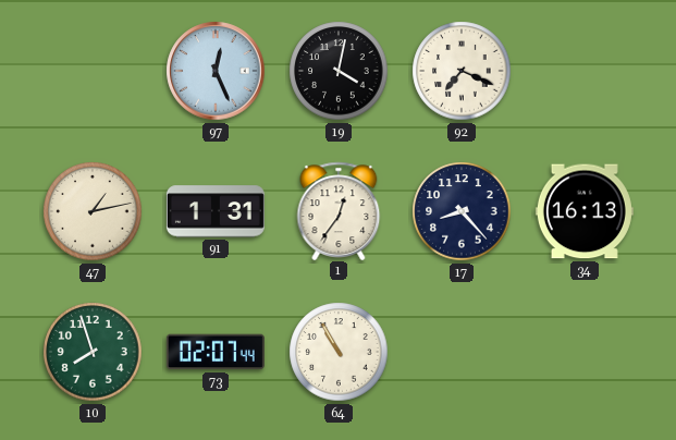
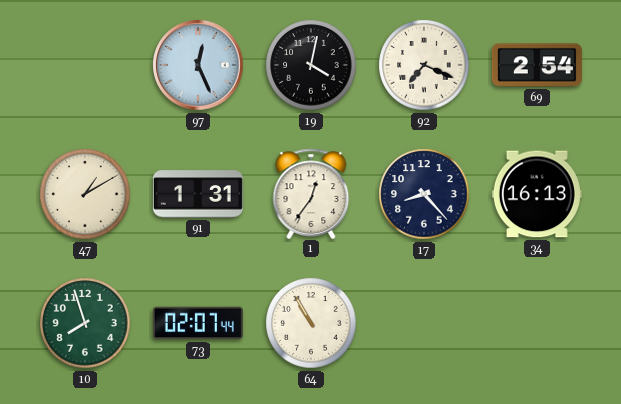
69: none -> 2:54 (537, 65)
47: 1:13 -> 1:10 (85, 194)
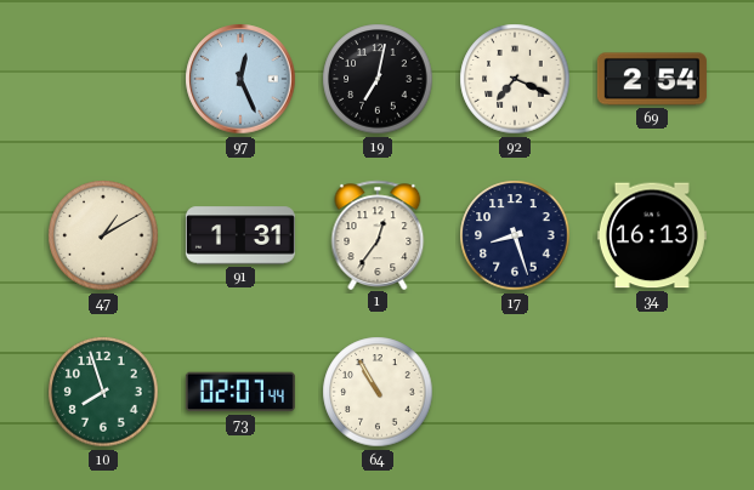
19: 4:02 -> 7:02 (378, 79)
17: 8:23 -> 8:27 (515, 235)
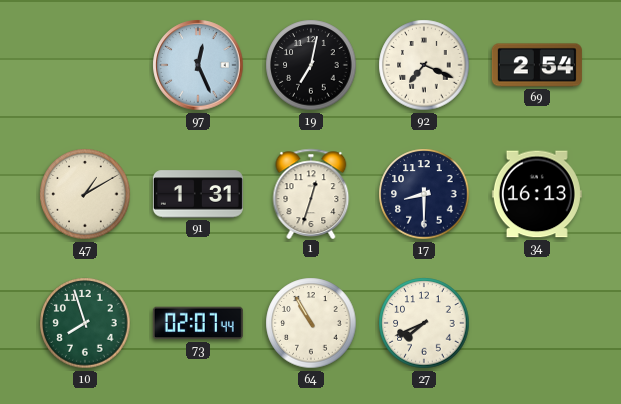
1: 12:36 -> 12:33 (311, 193)
17: 8:27 -> 8:30 (424, 194)
27: none -> 7:41 (424, 323)
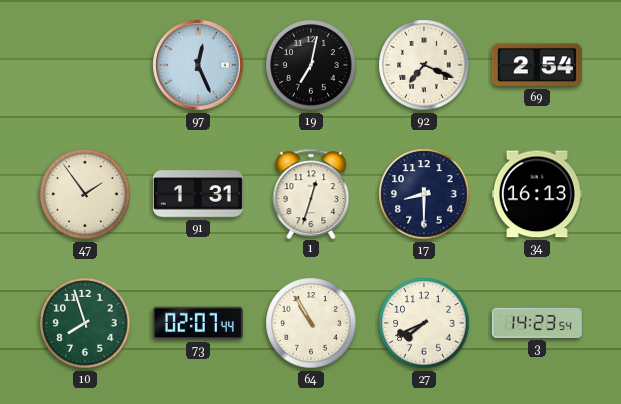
47: 1:10 -> 1:54 (85, 194)
3: none -> 14:23 (537, 323)
